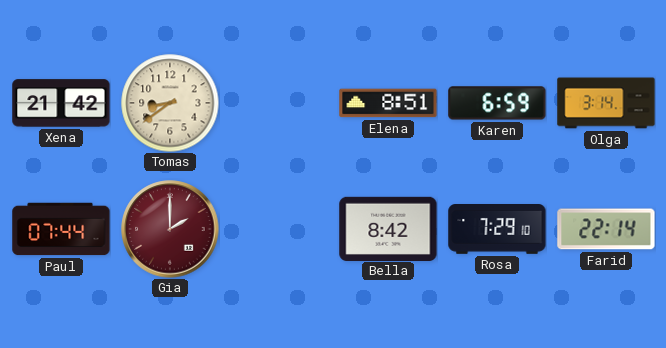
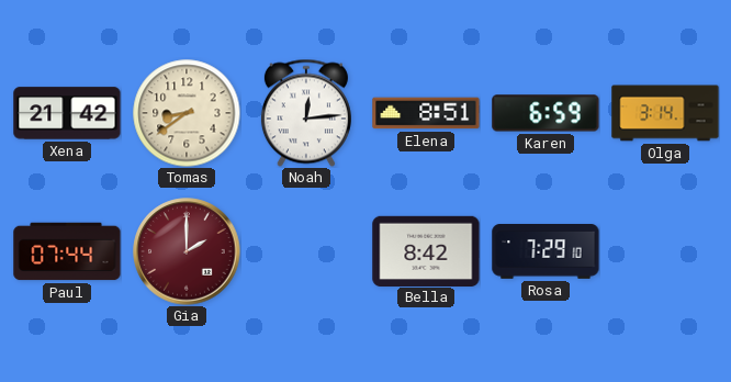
Noah: none -> 12:14 (306, 113)
Farid: 22:14 -> none (606, 229)
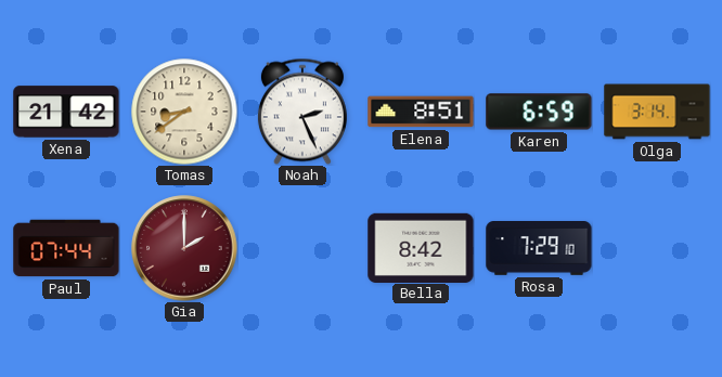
Noah: 12:14 -> 2:26 (302, 112)
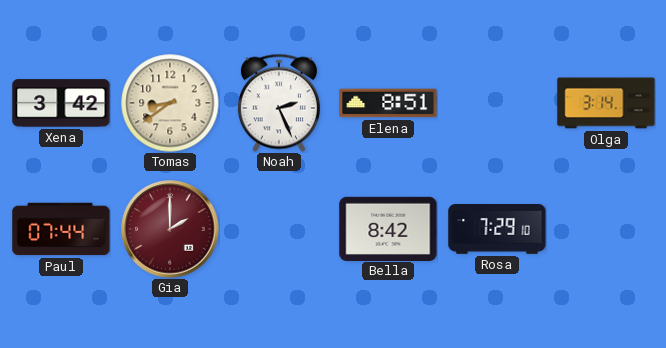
Xena: 21:42 -> 3:42 (61, 103)
Karen: 6:59 -> none (539, 112)
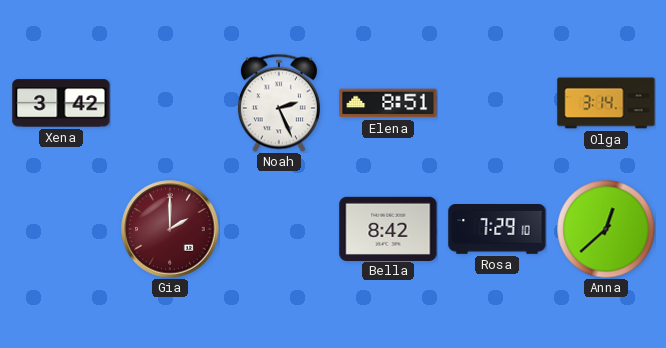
Tomas: 8:39 -> none (170, 103)
Paul: 07:44 -> none (61, 229)
Anna: none -> 12:38 (606, 229)
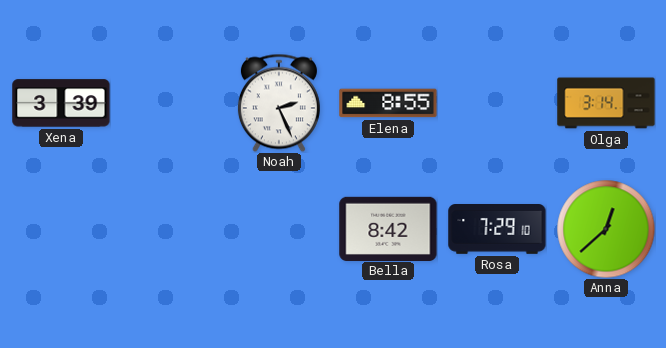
Xena: 3:42 -> 3:39 (61, 103)
Elena: 8:51 -> 8:55 (388, 103)
Gia: 2:00 -> none (170, 229)
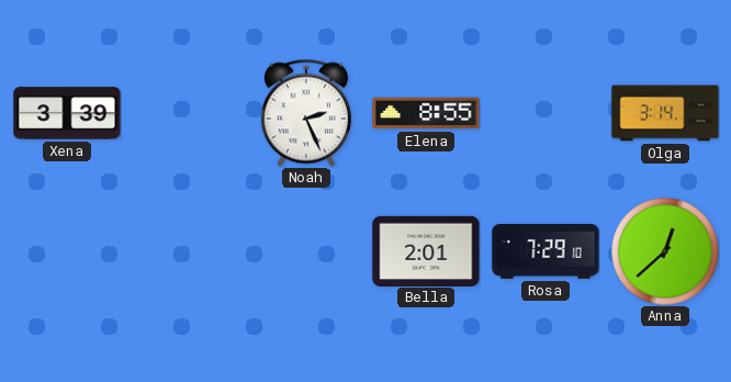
Bella: 8:42 -> 2:01 (426, 250)
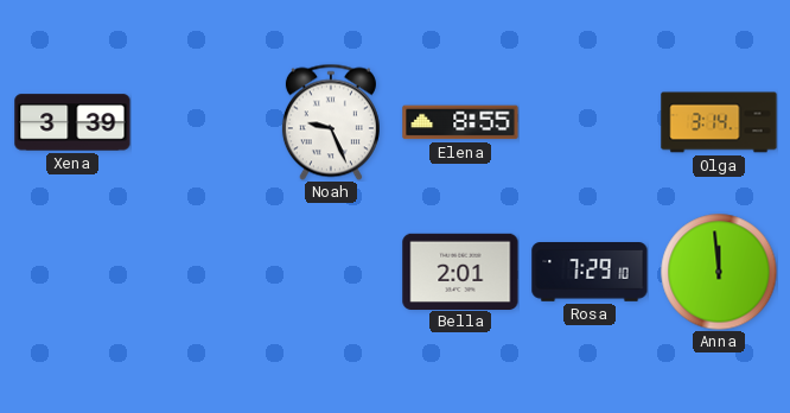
Noah: 2:26 -> 9:26 (331, 122)
Anna: 12:38 -> 11:59 (719, 272)
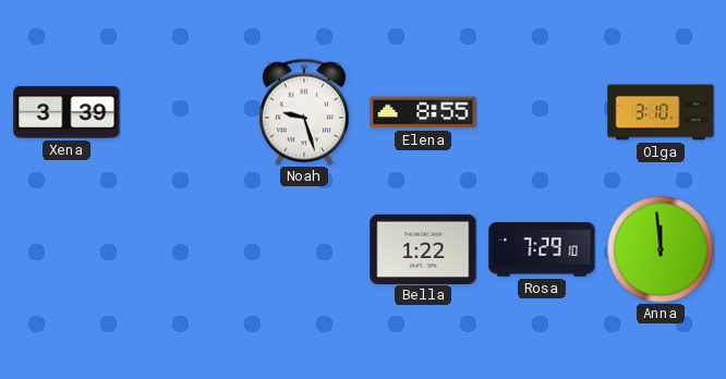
Noah: 9:26 -> 9:27 (304, 112)
Olga: 3:14 -> 3:10 (661, 112)
Bella: 2:01 -> 1:22 (423, 248)
